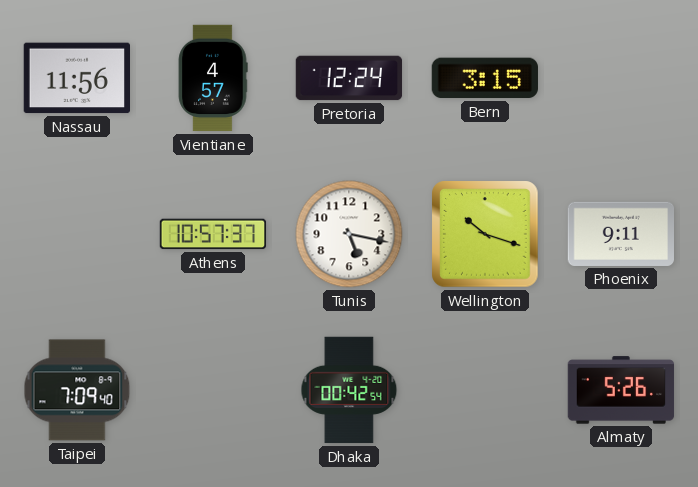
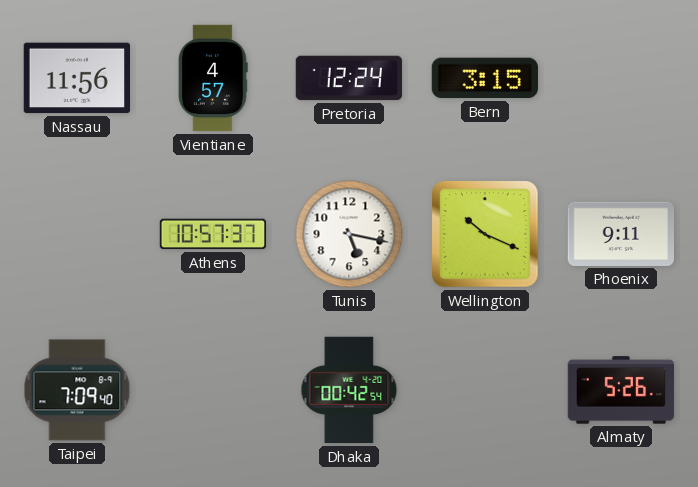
Wellington: 10:18 -> 10:19 (485, 234)
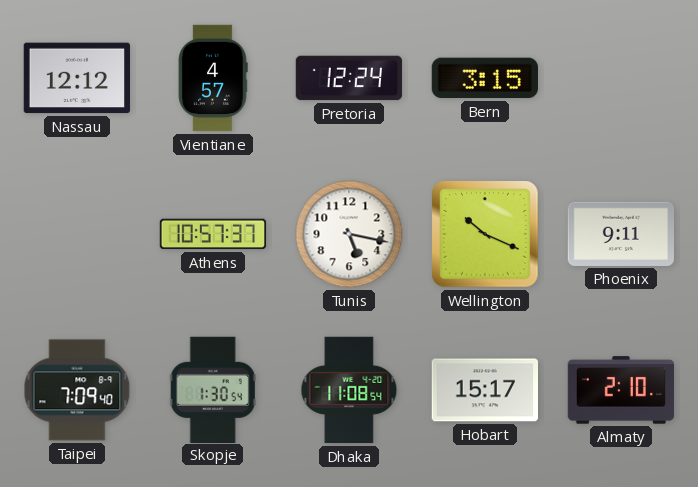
Nassau: 11:56 -> 12:12 (76, 78)
Skopje: none -> 1:30 (213, 389)
Dhaka: 00:42 -> 11:08 (349, 390)
Hobart: none -> 15:17 (484, 390)
Almaty: 5:26 -> 2:10 (621, 390)
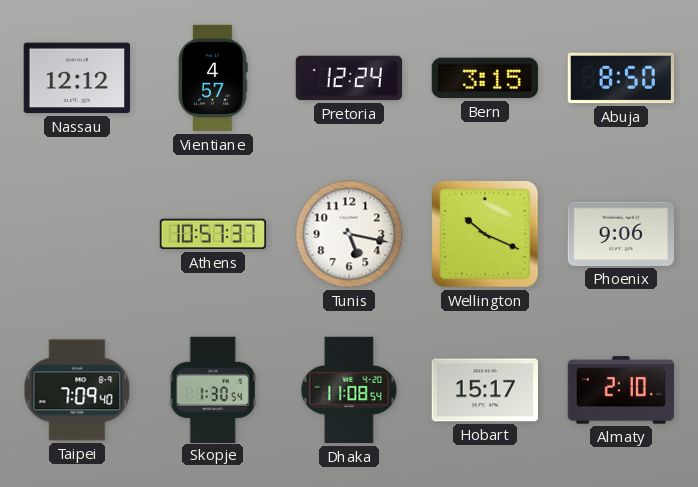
Abuja: none -> 8:50 (620, 78)
Phoenix: 9:11 -> 9:06 (621, 234)
